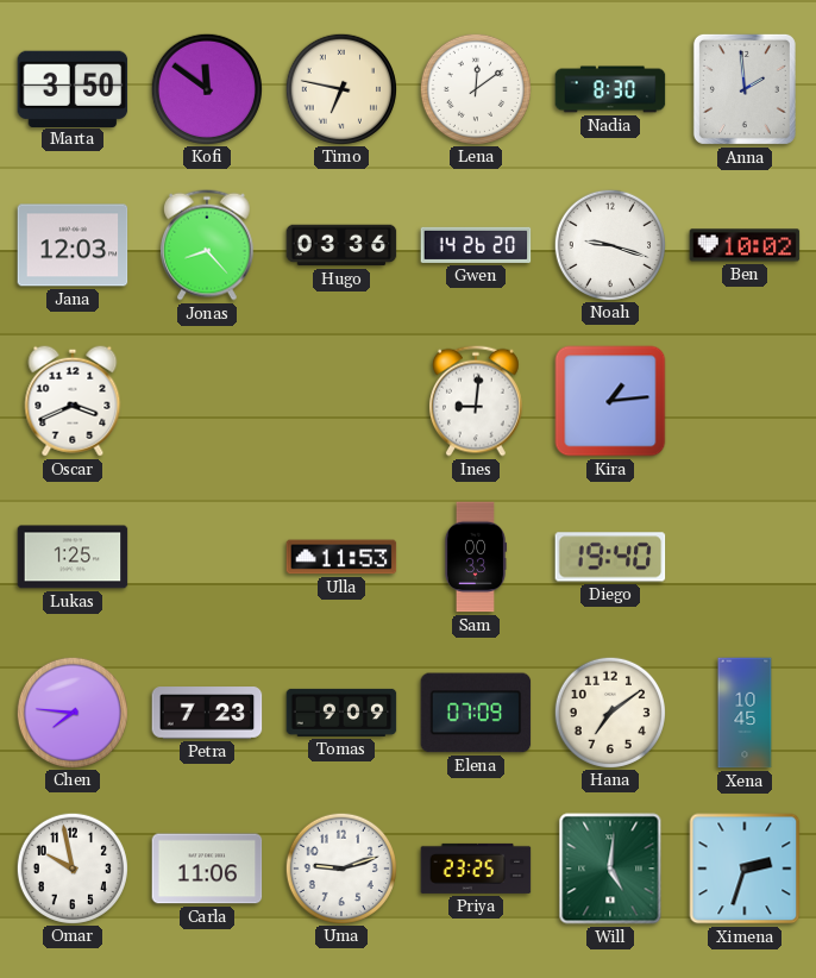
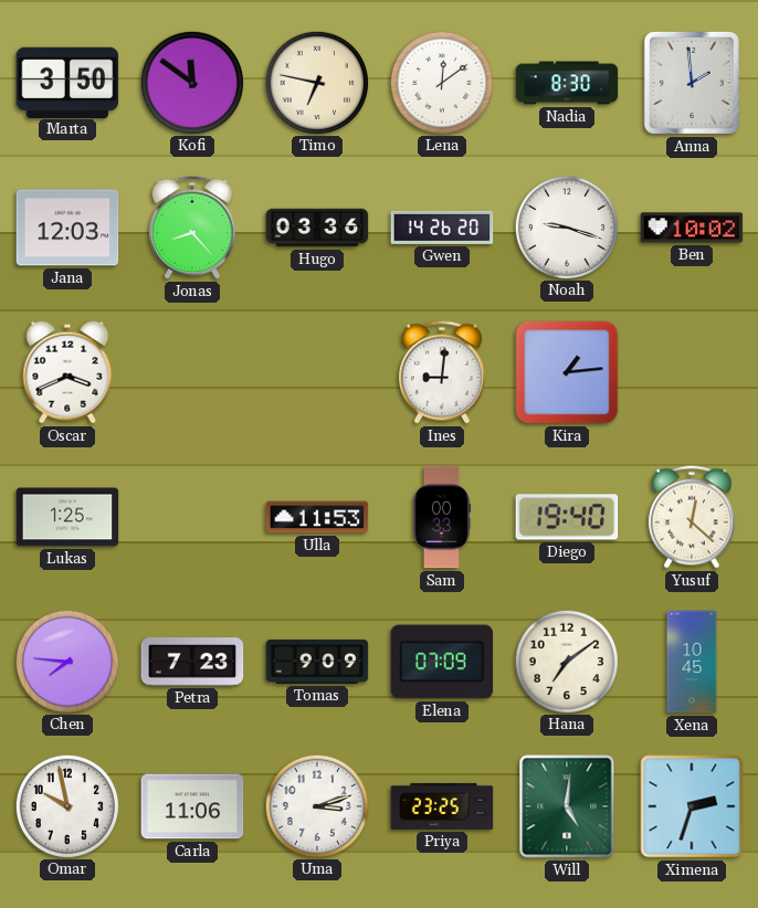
Yusuf: none -> 12:22 (692, 517)
Uma: 9:12 -> 3:12 (316, 805)
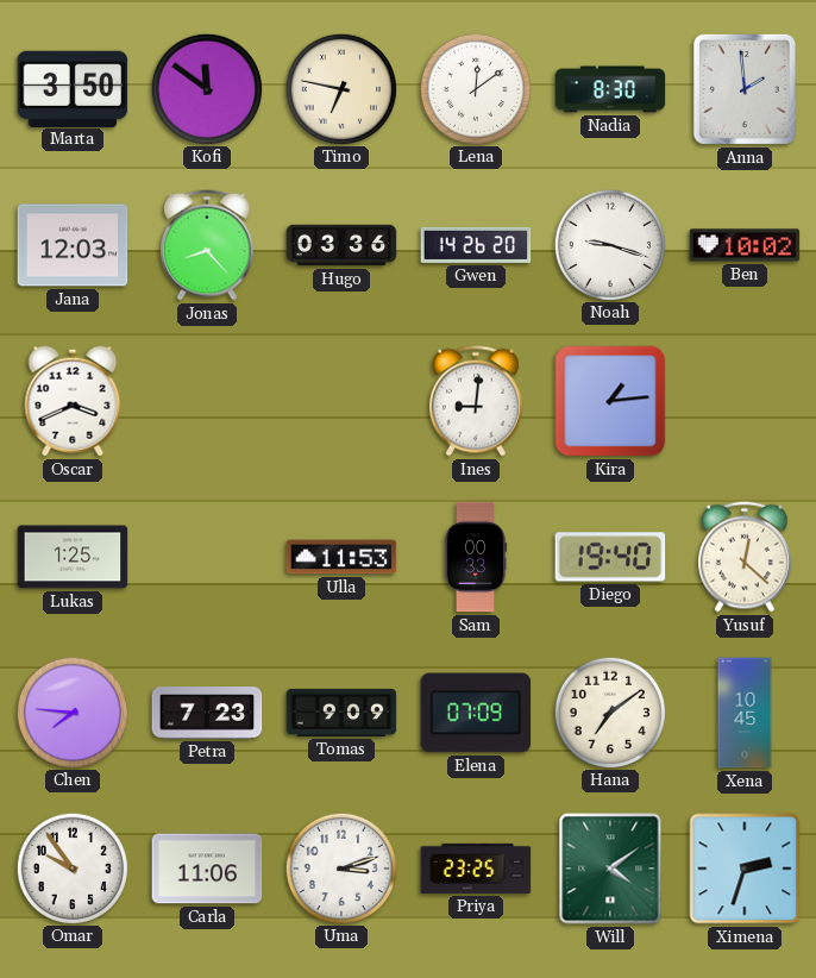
Omar: 9:58 -> 9:54 (71, 867)
Will: 5:01 -> 4:09 (610, 869)
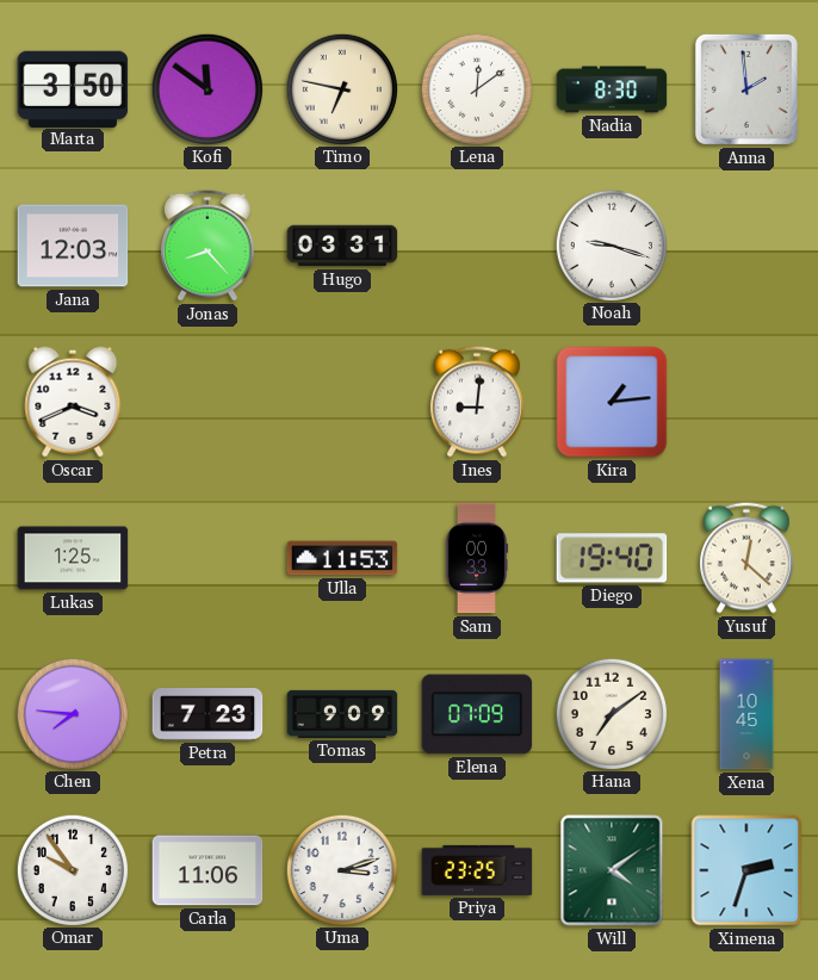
Hugo: 03:36 -> 03:31 (342, 246)
Gwen: 14:26 -> none (476, 245)
Ben: 10:02 -> none (745, 245)
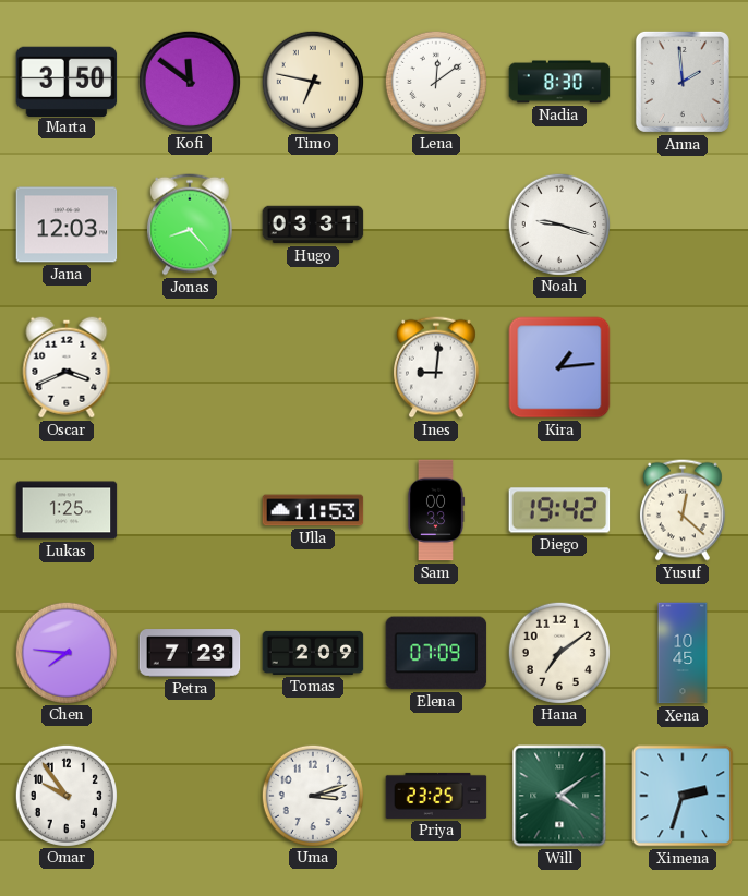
Diego: 19:40 -> 19:42 (559, 510)
Tomas: 9:09 -> 2:09 (313, 653)
Carla: 11:06 -> none (207, 870)
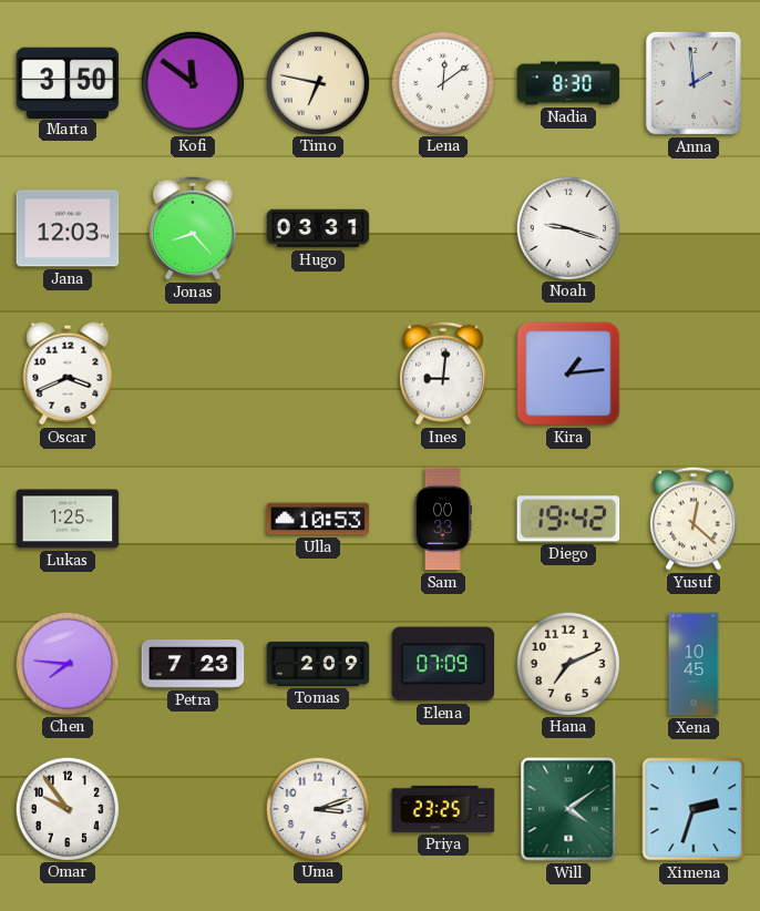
Ulla: 11:53 -> 10:53 (318, 519)
Hana: 7:09 -> 7:11 (567, 663)
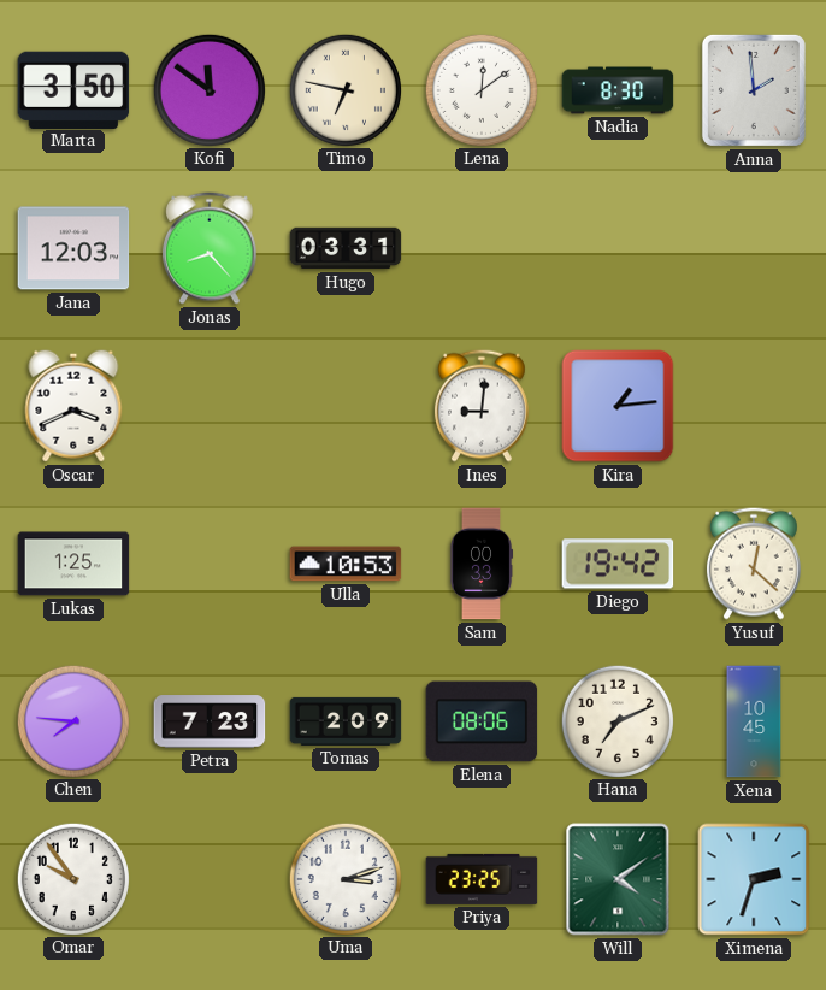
Noah: 9:18 -> none (567, 227)
Elena: 07:09 -> 08:06 (482, 721)
